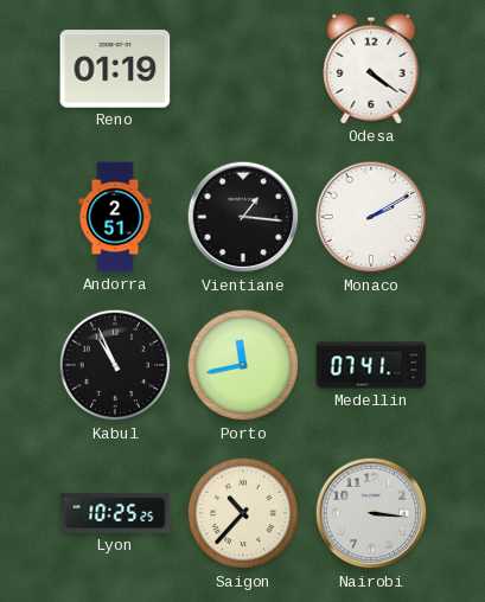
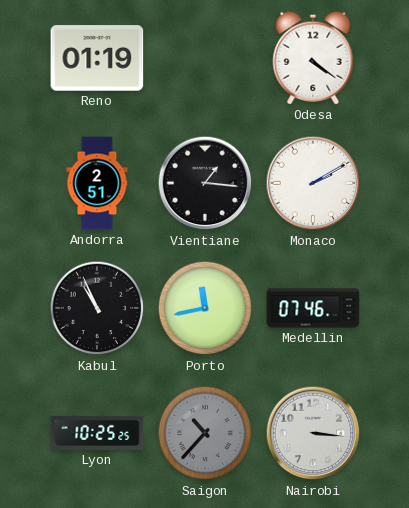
Medellin: 07:41 -> 07:46 (313, 308)
Saigon dial: cream -> grey (205, 433)
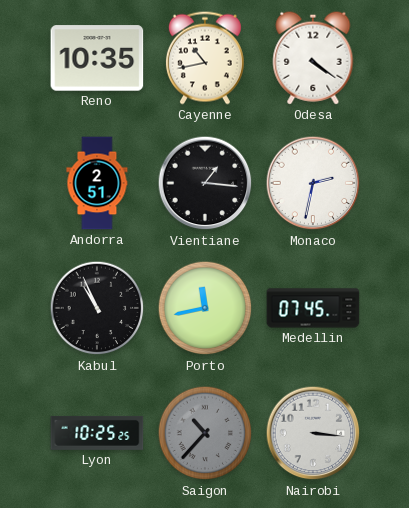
Reno: 01:19 -> 10:35 (97, 58)
Cayenne: none -> 10:43 (205, 58)
Monaco: 2:10 -> 2:32 (313, 183)
Medellin: 07:46 -> 07:45 (313, 308)
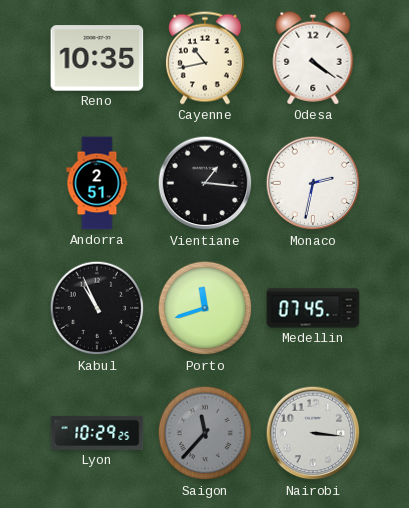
Porto: 11:43 -> 11:42 (205, 308)
Lyon: 10:25 -> 10:29 (97, 433)
Saigon: 10:37 -> 11:37 (205, 433)
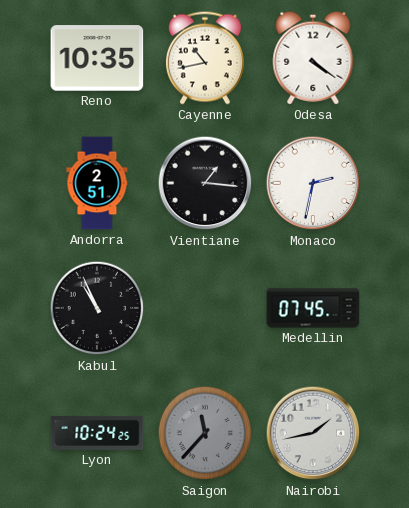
Porto: 11:42 -> none (205, 308)
Lyon: 10:29 -> 10:24 (97, 433)
Nairobi: 3:16 -> 1:43 (313, 433)
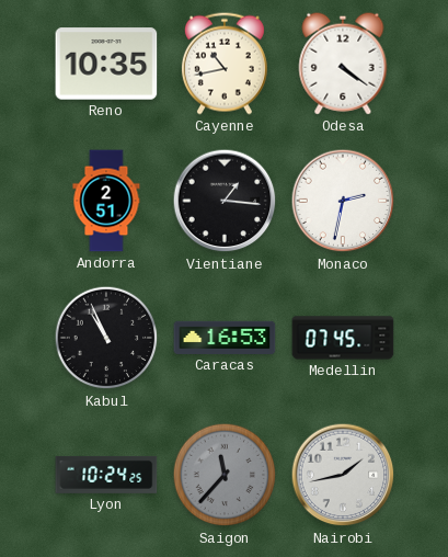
Caracas: none -> 16:53 (225, 338)
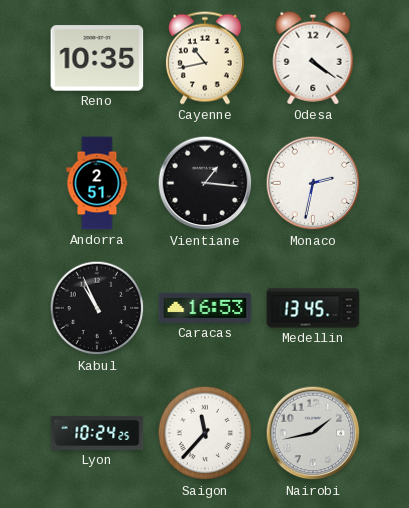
Medellin: 07:45 -> 13:45 (313, 308)
Saigon dial: grey -> white (205, 433)
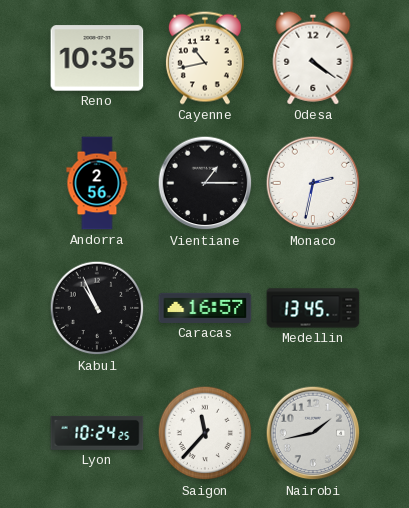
Andorra: 2:51 -> 2:56 (97, 183)
Vientiane: 1:16 -> 1:15 (205, 183)
Caracas: 16:53 -> 16:57 (205, 308)
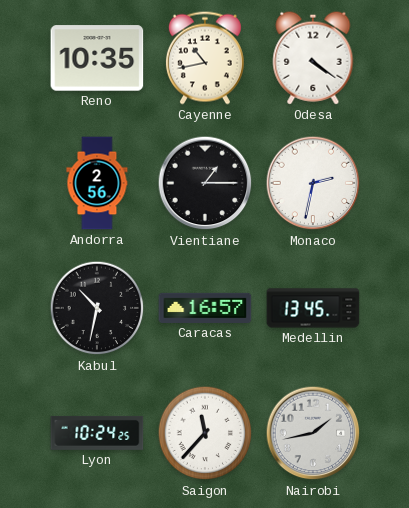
Kabul: 10:56 -> 10:32 (97, 308)
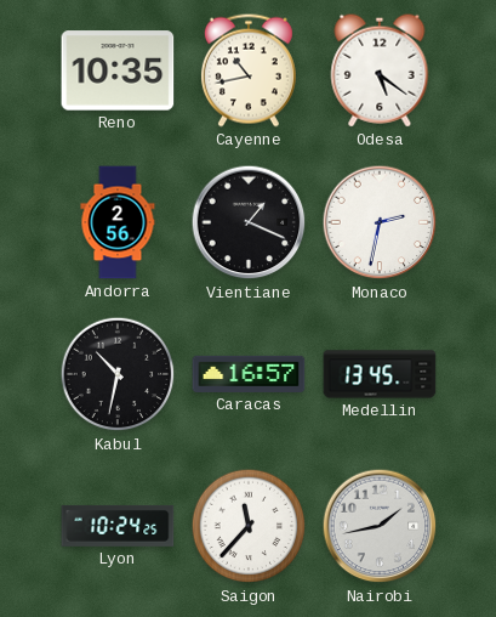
Odesa: 4:21 -> 5:21 (380, 70)
Vientiane: 1:15 -> 1:19 (249, 222)
